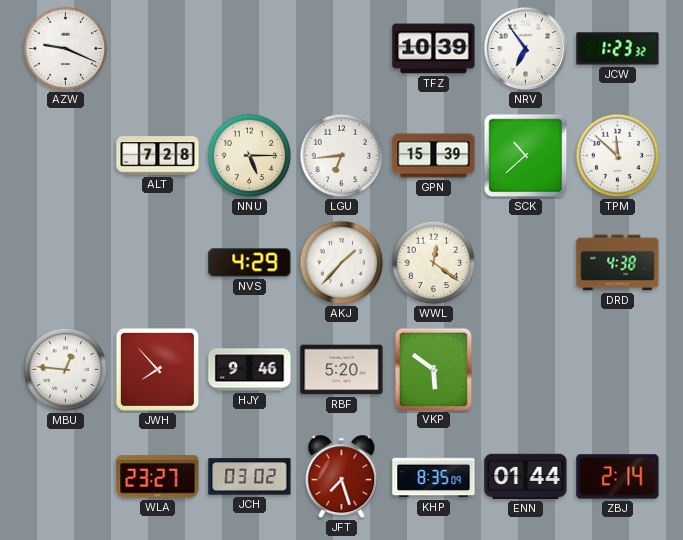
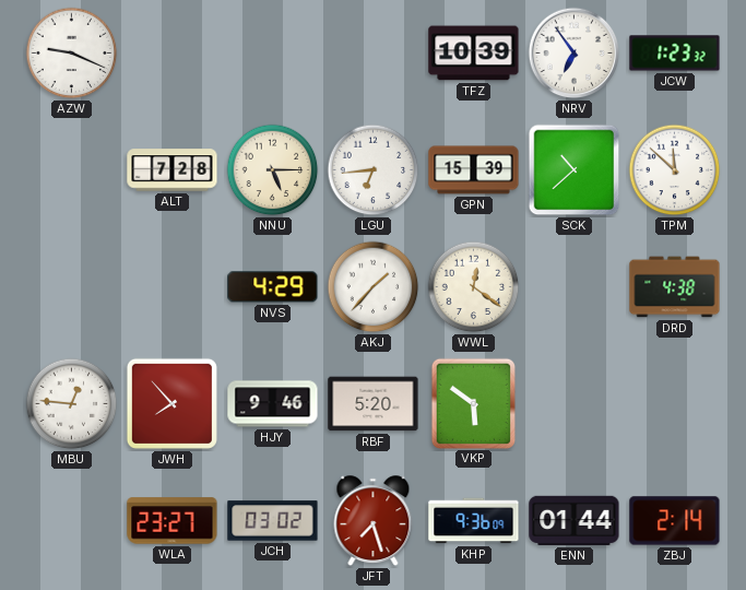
KHP: 8:35 -> 9:36 (474, 521)
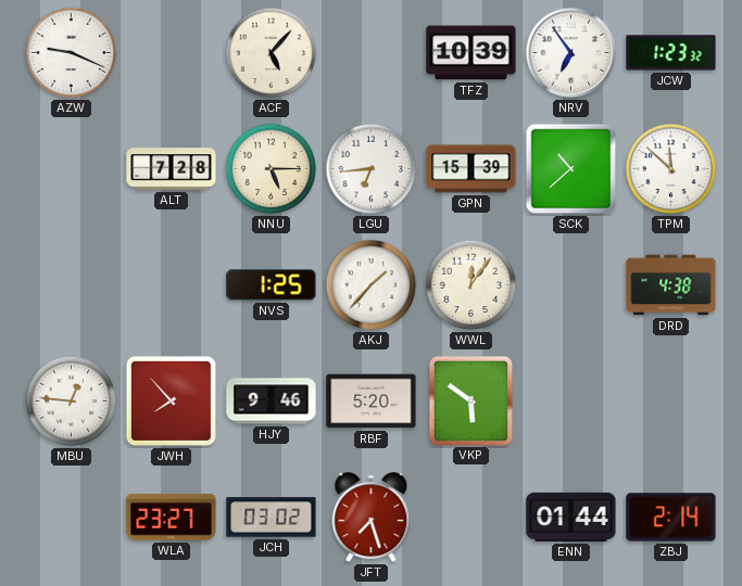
ACF: none -> 5:07 (272, 53)
NVS: 4:29 -> 1:25 (272, 285)
WWL: 12:21 -> 12:06 (471, 285)
KHP: 9:36 -> none (474, 521)
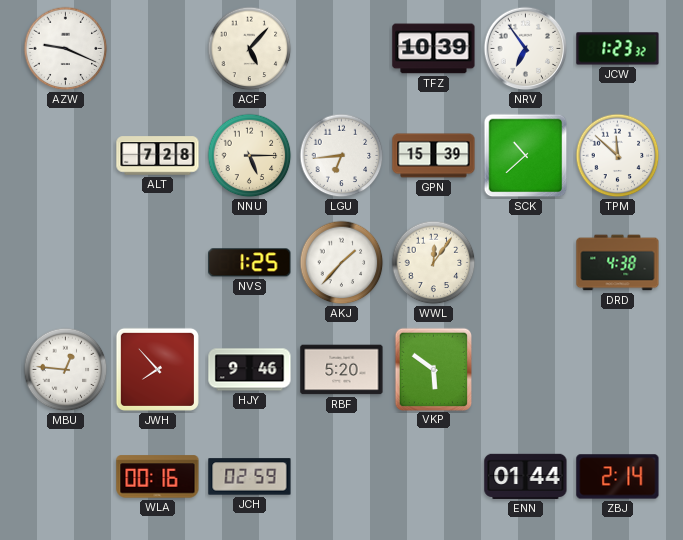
WLA: 23:27 -> 00:16 (158, 477)
JCH: 03:02 -> 02:59 (250, 477)
JFT: 7:27 -> none (372, 518)
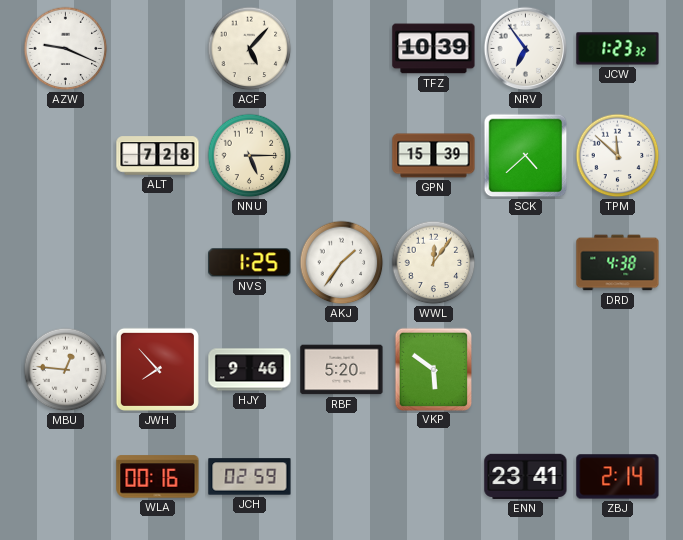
LGU: 6:44 -> none (342, 156)
SCK: 10:38 -> 4:38 (526, 156)
AKJ: 1:37 -> 1:36 (342, 263)
ENN: 01:44 -> 23:41 (526, 476)
